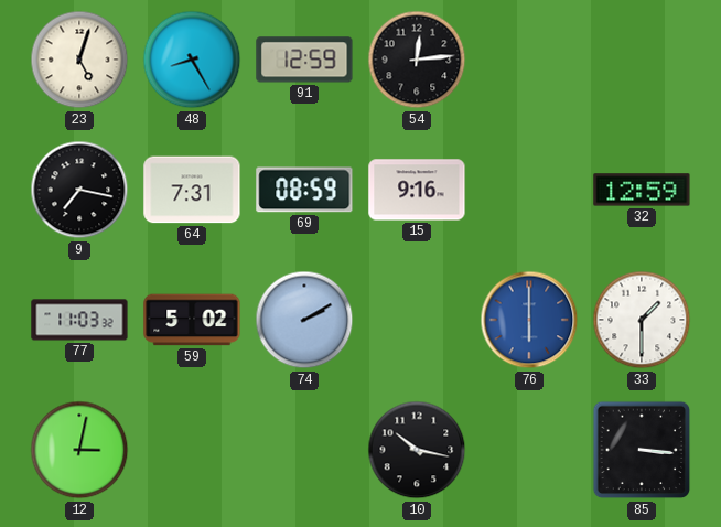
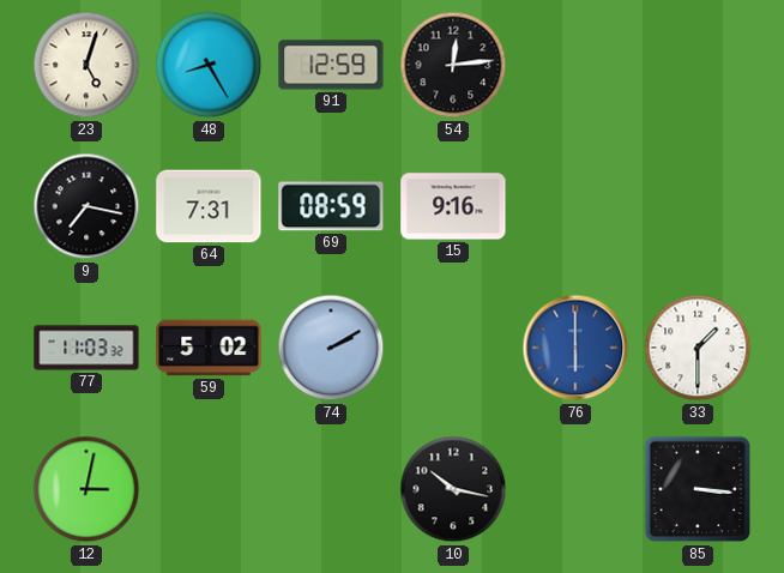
32: 12:59 -> none (642, 190)
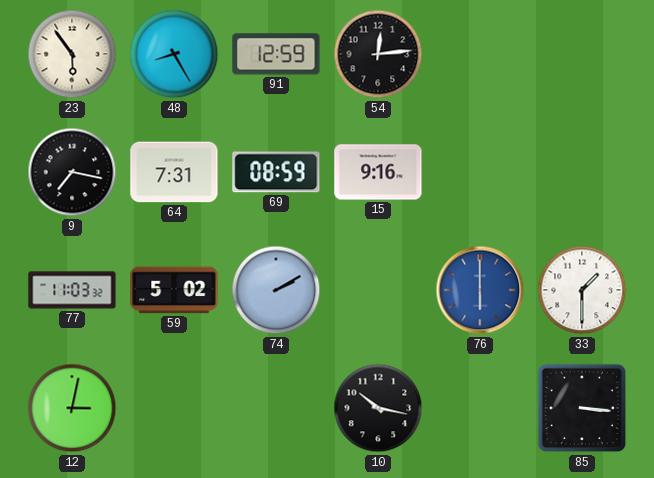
23: 5:03 -> 5:54 (72, 54)
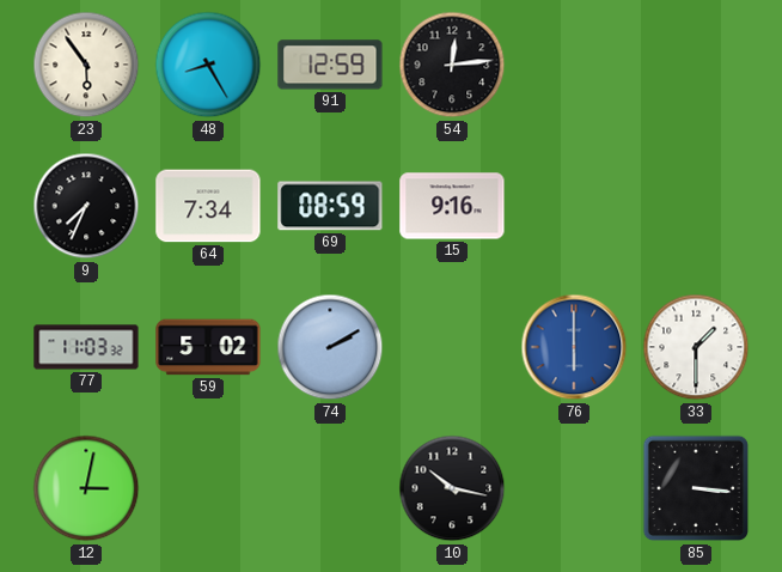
9: 7:17 -> 7:34 (86, 206)
64: 7:31 -> 7:34 (208, 206)
